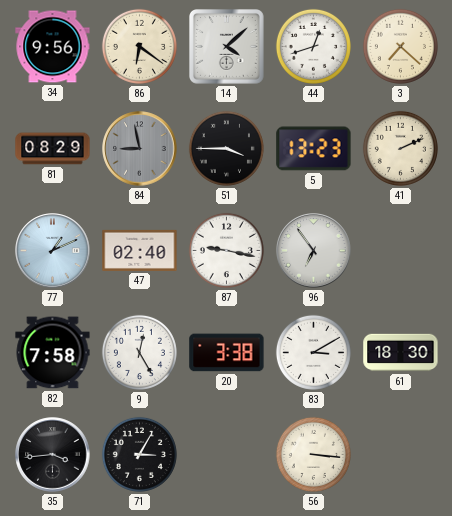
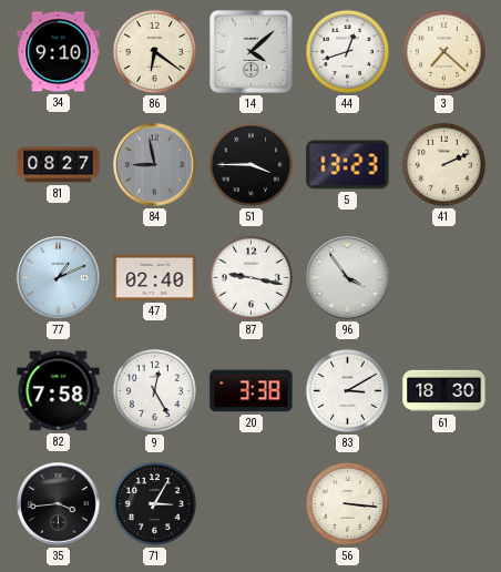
34: 9:56 -> 9:10 (59, 52)
81: 08:29 -> 08:27 (59, 165)
96: 6:54 -> 3:54 (348, 278)
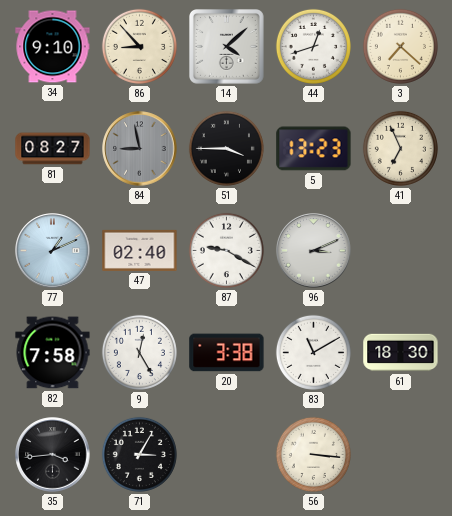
86: 6:21 -> 8:53 (139, 46)
41: 2:11 -> 6:56 (400, 148)
87: 9:17 -> 9:20 (226, 250)
96: 3:54 -> 3:11 (314, 251)
83: 3:10 -> 11:10 (313, 352)
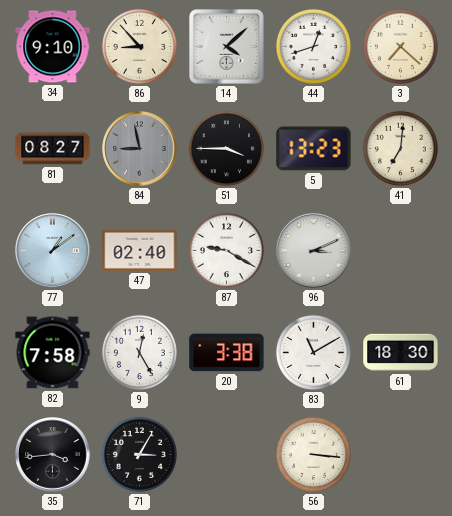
41: 6:56 -> 7:01 (400, 148)
77: 1:11 -> 1:09 (53, 251)
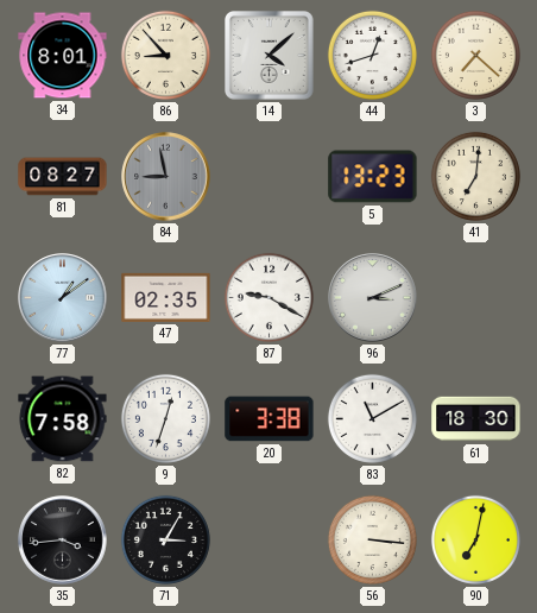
34: 9:10 -> 8:01 (63, 56)
51: 3:45 -> none (226, 148)
47: 02:40 -> 02:35 (166, 297)
9: 12:25 -> 12:33 (165, 418)
90: none -> 7:02 (475, 539)
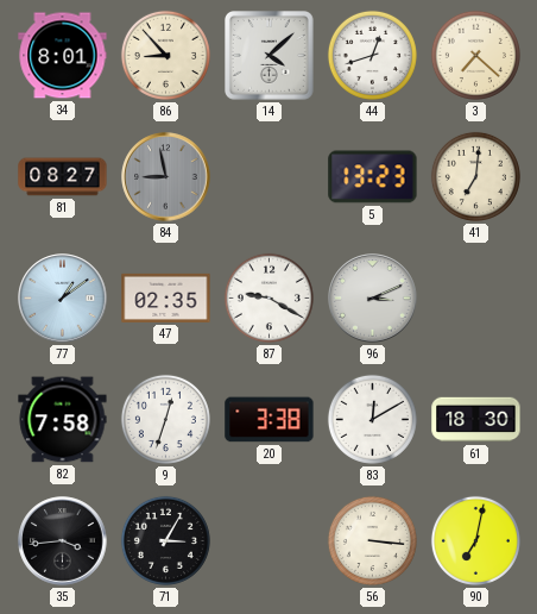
83: 11:10 -> 12:10 (372, 419)
